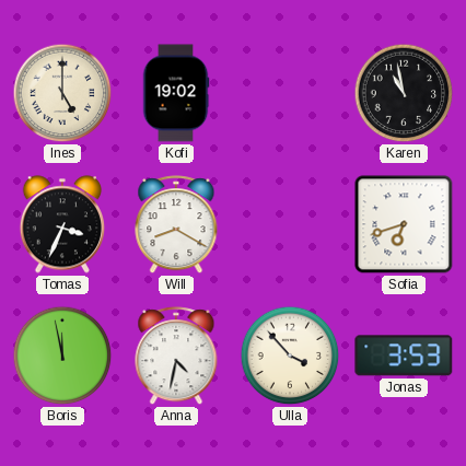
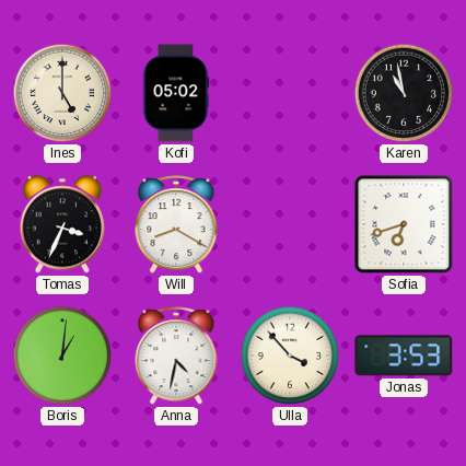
Kofi: 19:02 -> 05:02 (176, 93)
Boris: 11:58 -> 1:01 (62, 356)
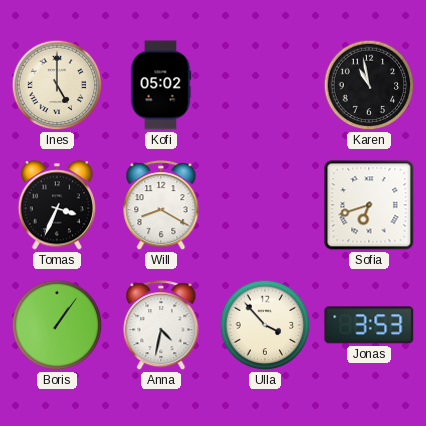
Boris: 1:01 -> 1:06 (57, 325)
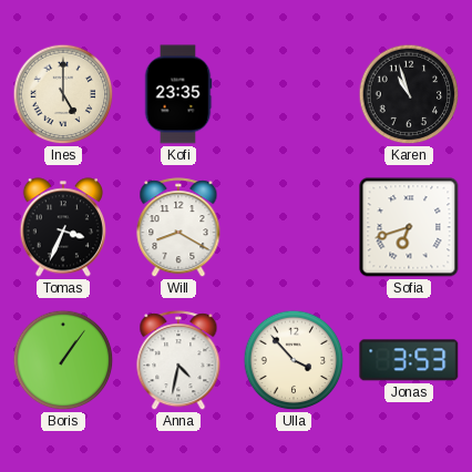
Kofi: 05:02 -> 23:35 (178, 94)
Karen: 10:58 -> 10:57 (409, 94)
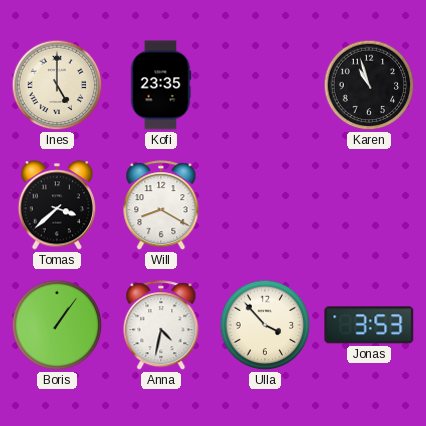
Tomas: 3:34 -> 3:38 (56, 205)
Sofia: 6:42 -> none (409, 227)
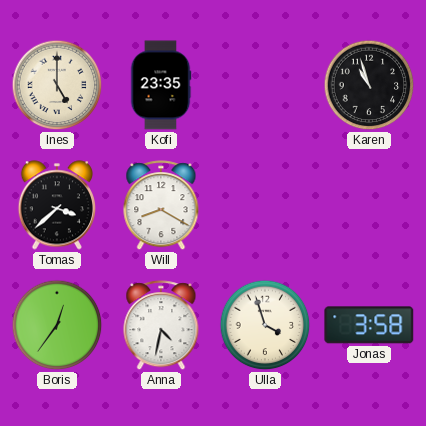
Boris: 1:06 -> 12:36 (57, 325)
Ulla: 3:53 -> 3:57 (265, 325)
Jonas: 3:53 -> 3:58 (369, 325)
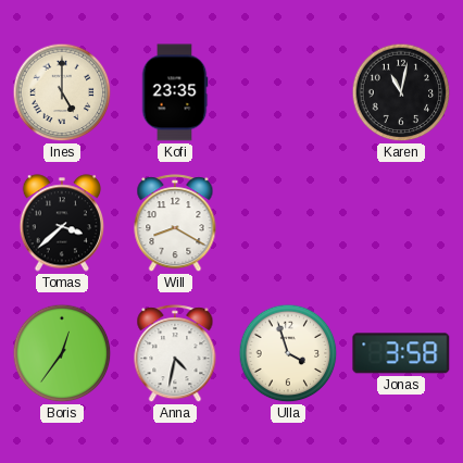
Karen: 10:57 -> 11:02 (401, 92)
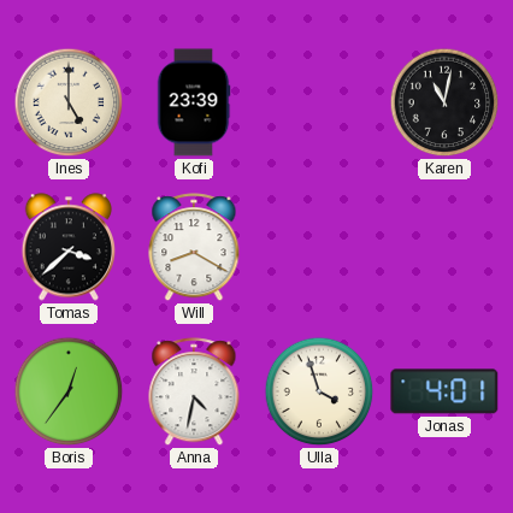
Kofi: 23:35 -> 23:39 (194, 102)
Jonas: 3:58 -> 4:01 (444, 391)
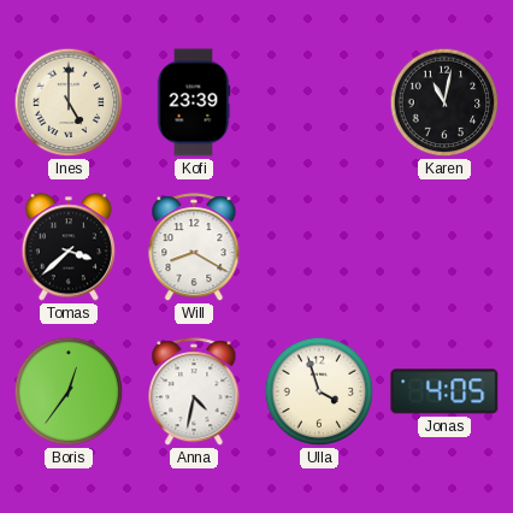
Jonas: 4:01 -> 4:05 (444, 391)
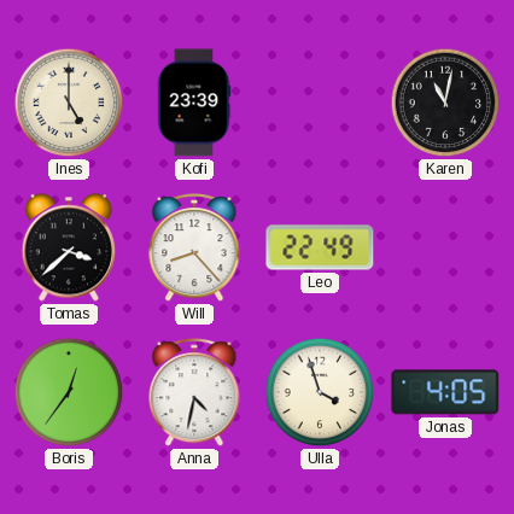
Will: 8:20 -> 8:23 (194, 249)
Leo: none -> 22:49 (320, 247)
